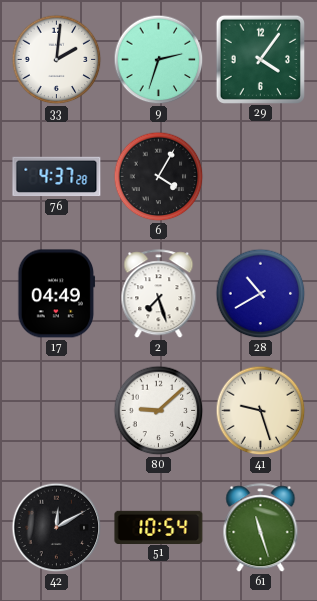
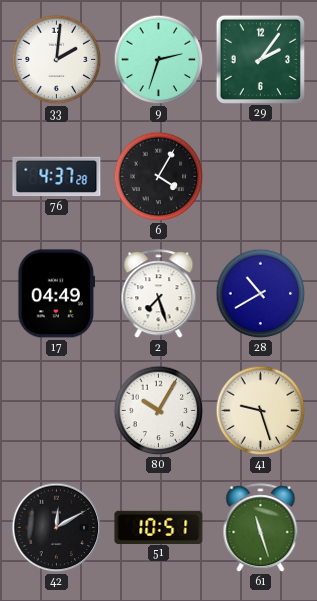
29: 4:06 -> 2:06 (260, 59)
80: 9:08 -> 10:05 (159, 411)
51: 10:54 -> 10:51 (159, 527)
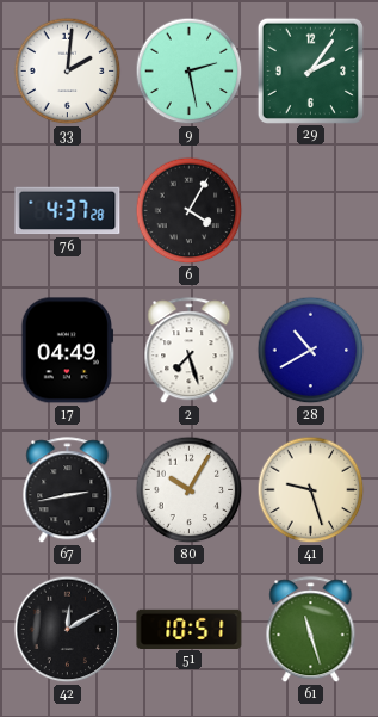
9: 2:33 -> 2:28 (190, 72)
67: none -> 2:43 (68, 490)
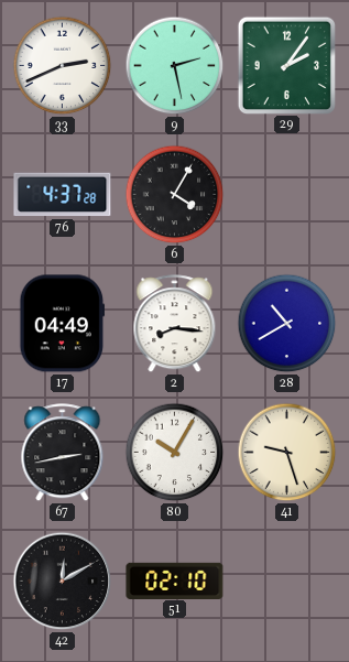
33: 2:01 -> 2:41 (63, 66)
2: 7:27 -> 8:16 (175, 324)
51: 10:51 -> 02:10 (175, 580)
61: 11:27 -> none (311, 630)
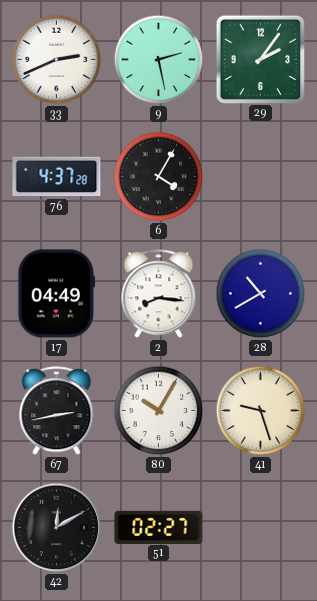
51: 02:10 -> 02:27 (159, 527)
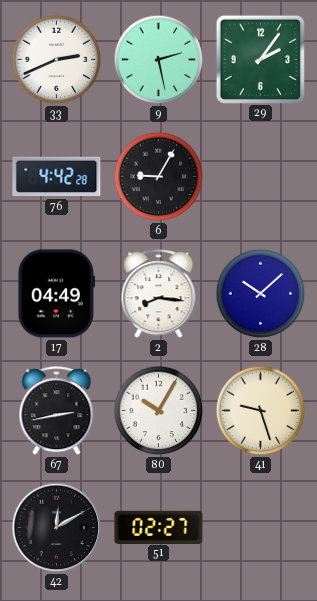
76: 4:37 -> 4:42 (57, 177)
6: 4:05 -> 9:05 (159, 177)
28: 10:40 -> 10:08 (261, 294)
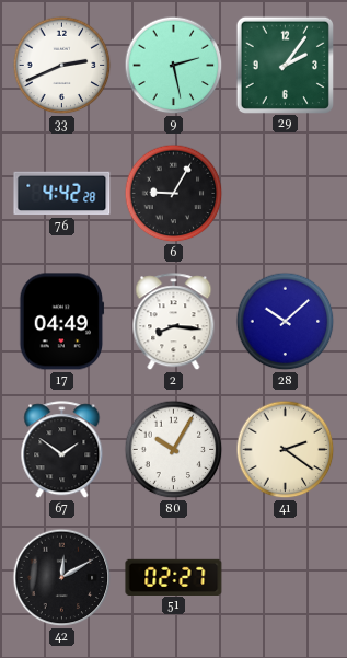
67: 2:43 -> 1:51 (62, 450)
41: 9:27 -> 2:21 (286, 450)
